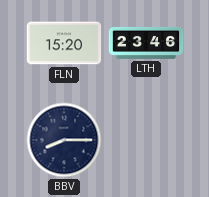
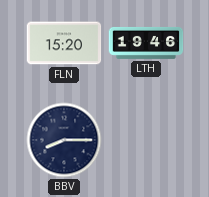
LTH: 23:46 -> 19:46 (146, 43)
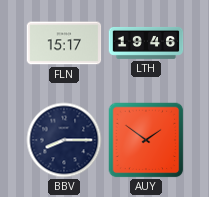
FLN: 15:20 -> 15:17 (64, 43)
AUY: none -> 1:51 (146, 140)
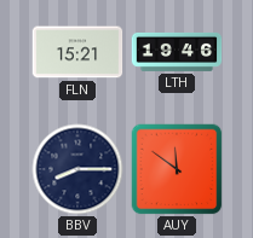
FLN: 15:17 -> 15:21 (77, 52)
AUY: 1:51 -> 11:51 (177, 169)
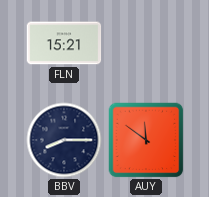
LTH: 19:46 -> none (177, 52)
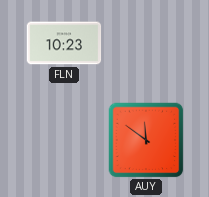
FLN: 15:21 -> 10:23 (64, 43)
BBV: 8:15 -> none (64, 140)
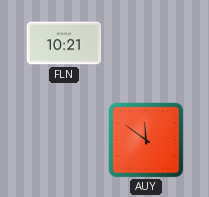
FLN: 10:23 -> 10:21 (64, 43)
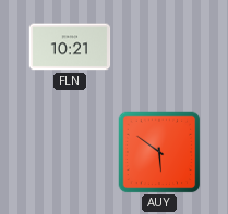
AUY: 11:51 -> 5:51 (159, 152)
